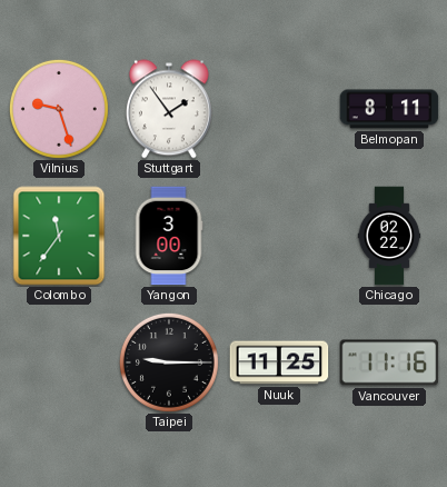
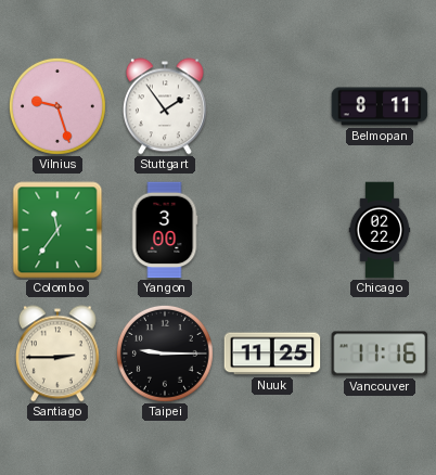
Santiago: none -> 2:45 (57, 354)
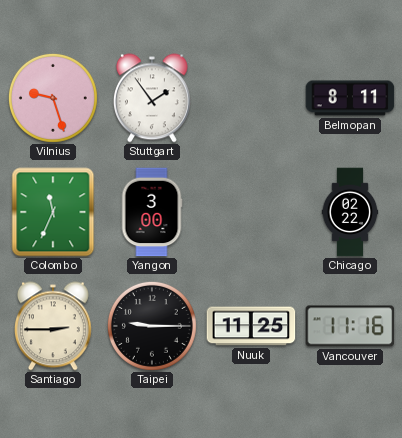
Colombo: 11:36 -> 11:34 (53, 212)
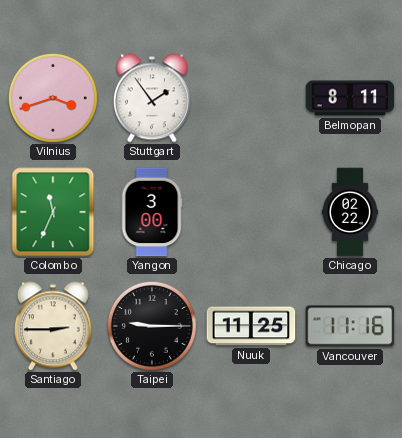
Vilnius: 9:27 -> 3:42 (53, 98)
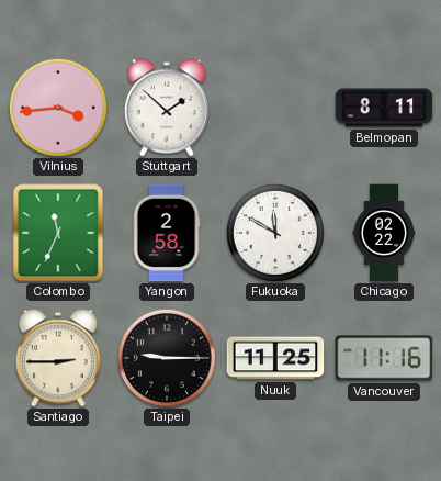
Vilnius: 3:42 -> 3:44 (58, 108)
Stuttgart: 1:54 -> 1:52 (167, 108)
Yangon: 3:00 -> 2:58 (167, 233)
Fukuoka: none -> 11:50 (275, 233)
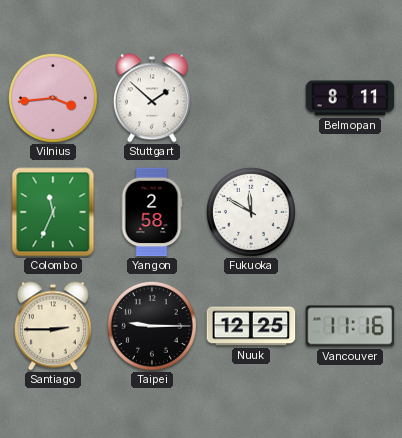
Chicago: 02:22 -> none (384, 233)
Nuuk: 11:25 -> 12:25 (251, 326)
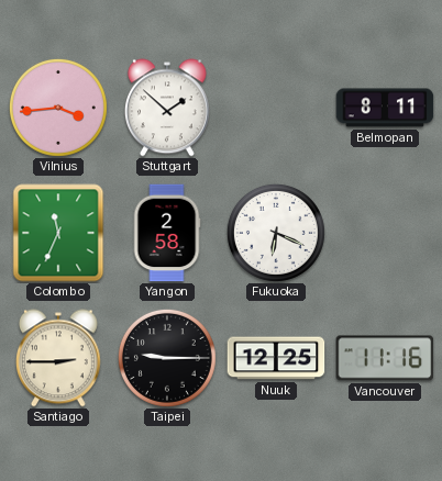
Fukuoka: 11:50 -> 6:19 (276, 233)
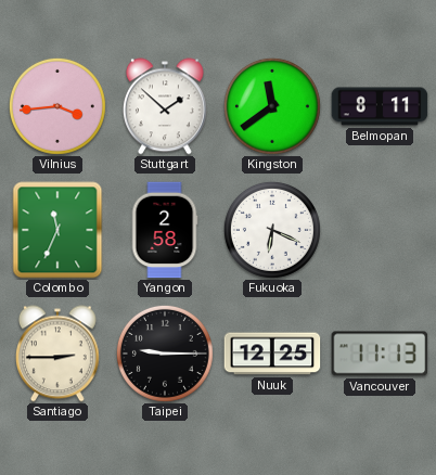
Kingston: none -> 11:39 (272, 106)
Vancouver: 11:16 -> 11:13 (380, 354)
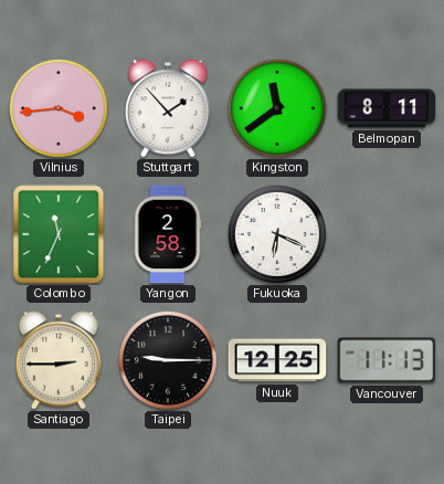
Stuttgart: 1:52 -> 1:53 (168, 108)
